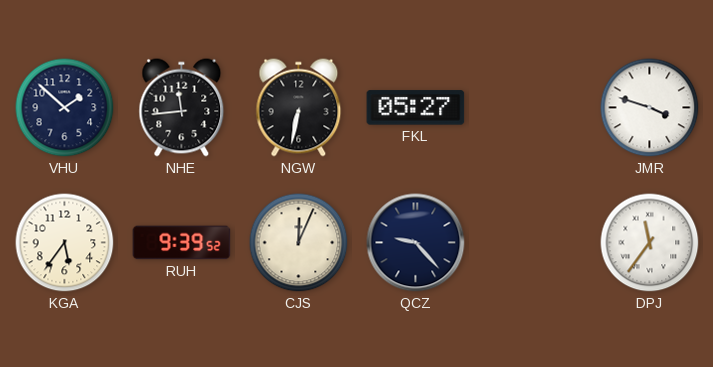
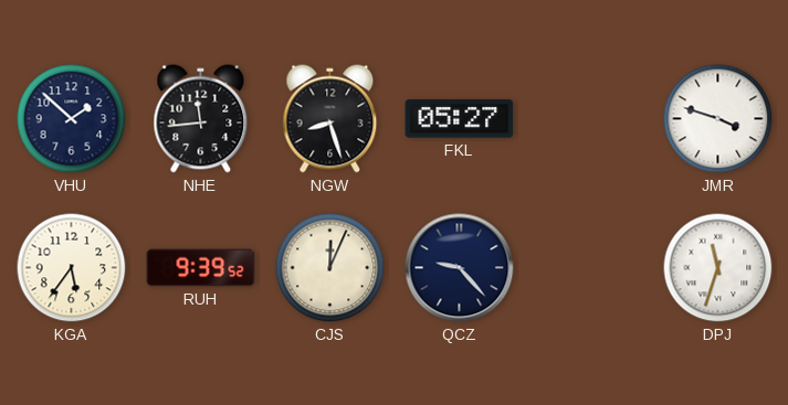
NGW: 6:32 -> 8:27 (330, 119)
DPJ: 11:36 -> 11:33 (718, 268)
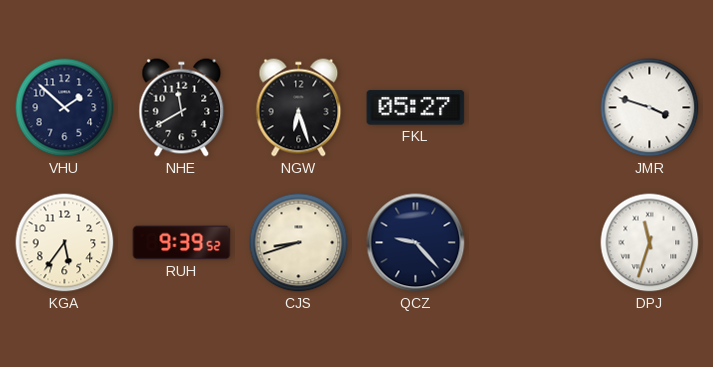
NHE: 11:44 -> 11:40 (182, 108)
NGW: 8:27 -> 6:27 (299, 108)
CJS: 12:04 -> 8:42 (299, 243)
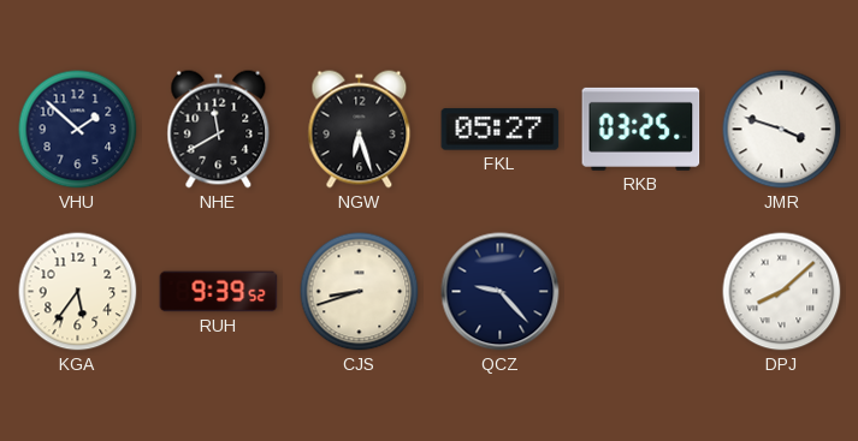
RKB: none -> 03:25 (641, 129)
DPJ: 11:33 -> 8:08 (782, 292)
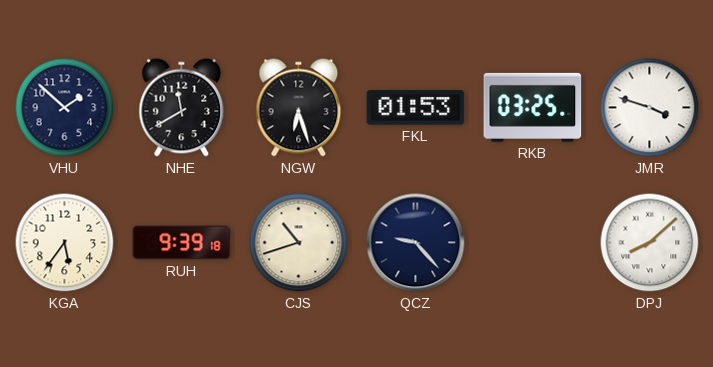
FKL: 05:27 -> 01:53 (416, 108)
RUH: 9:39:52 -> 9:39:18 (182, 243)
CJS: 8:42 -> 10:42 (299, 243)
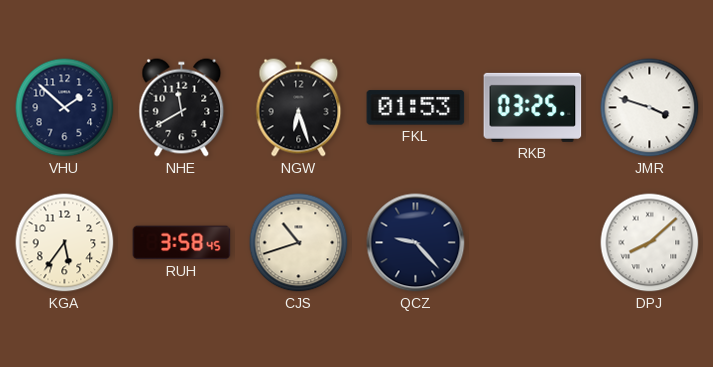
RUH: 9:39 -> 3:58 (182, 243)
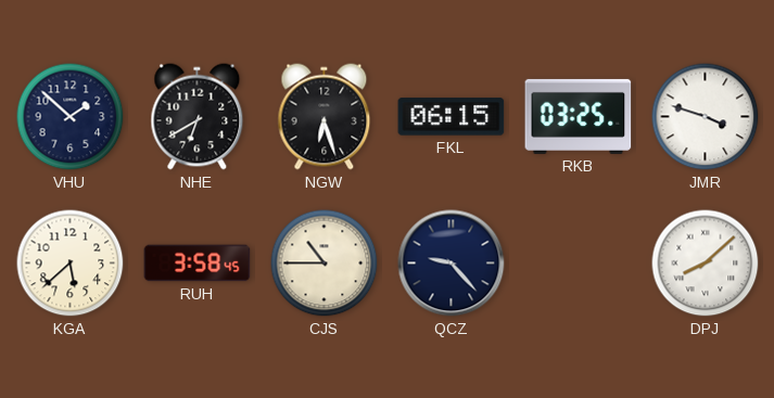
NHE: 11:40 -> 6:40 (198, 117)
FKL: 01:53 -> 06:15 (452, 117)
KGA: 5:36 -> 5:38 (71, 264)
CJS: 10:42 -> 10:45 (325, 264)
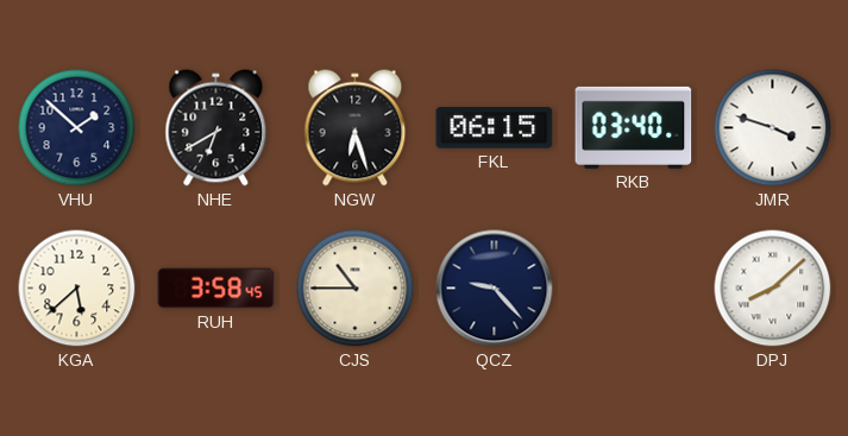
RKB: 03:25 -> 03:40 (634, 127)
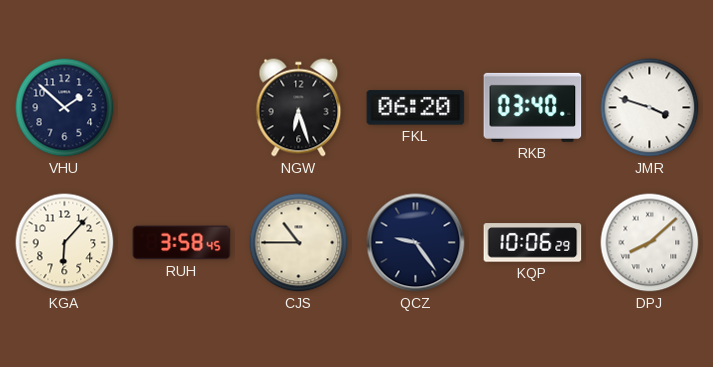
NHE: 6:40 -> none (216, 128)
FKL: 06:15 -> 06:20 (416, 108)
KGA: 5:38 -> 6:07 (65, 243)
QCZ: 9:23 -> 9:24 (416, 243)
KQP: none -> 10:06 (533, 243)
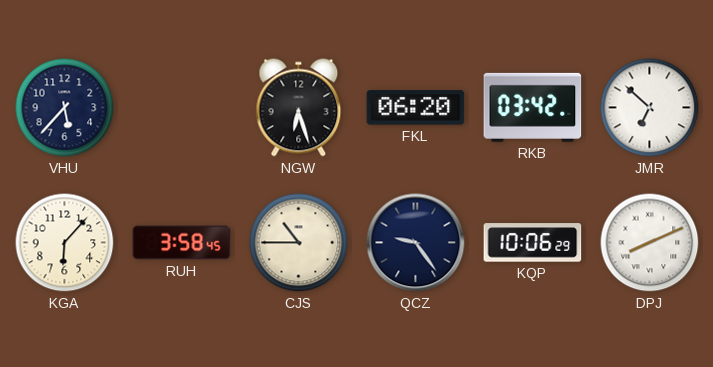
VHU: 1:52 -> 5:37 (65, 108)
RKB: 03:40 -> 03:42 (533, 107)
JMR: 3:48 -> 6:52 (650, 108)
DPJ: 8:08 -> 8:11 (650, 243)
